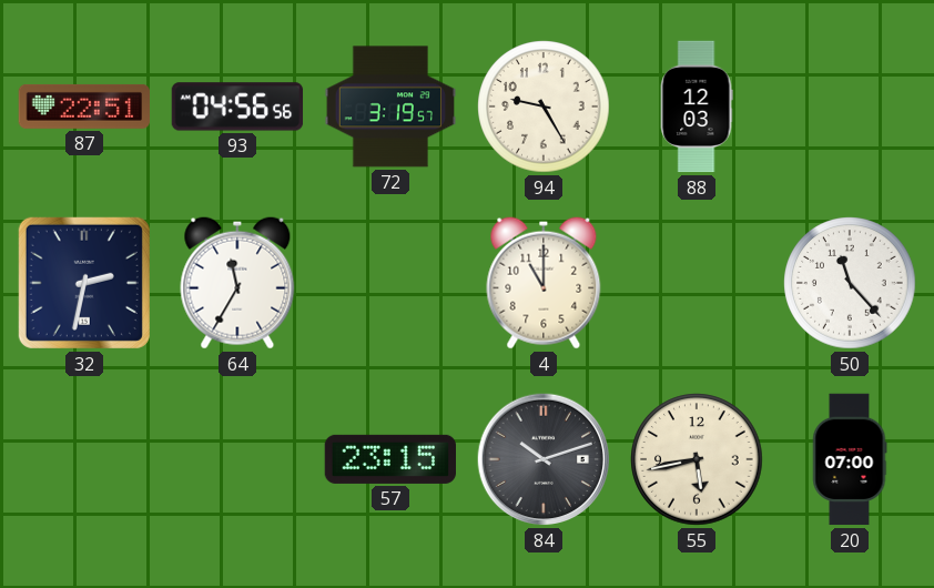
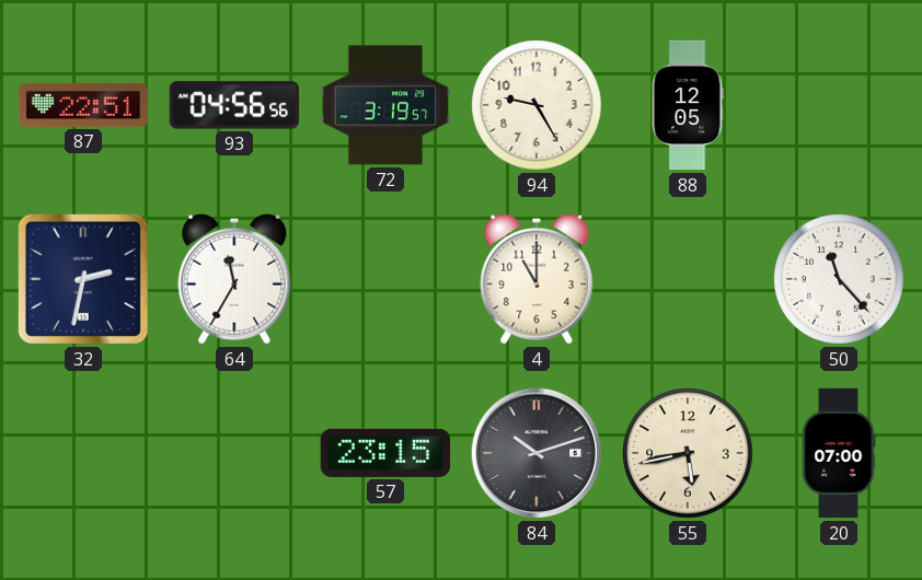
88: 12:03 -> 12:05 (688, 105)
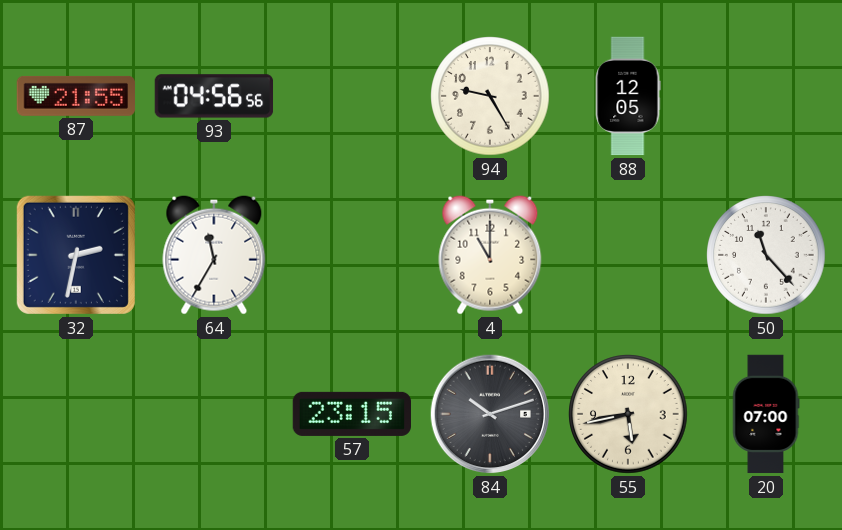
87: 22:51 -> 21:55 (75, 96)
72: 3:19 -> none (385, 105)
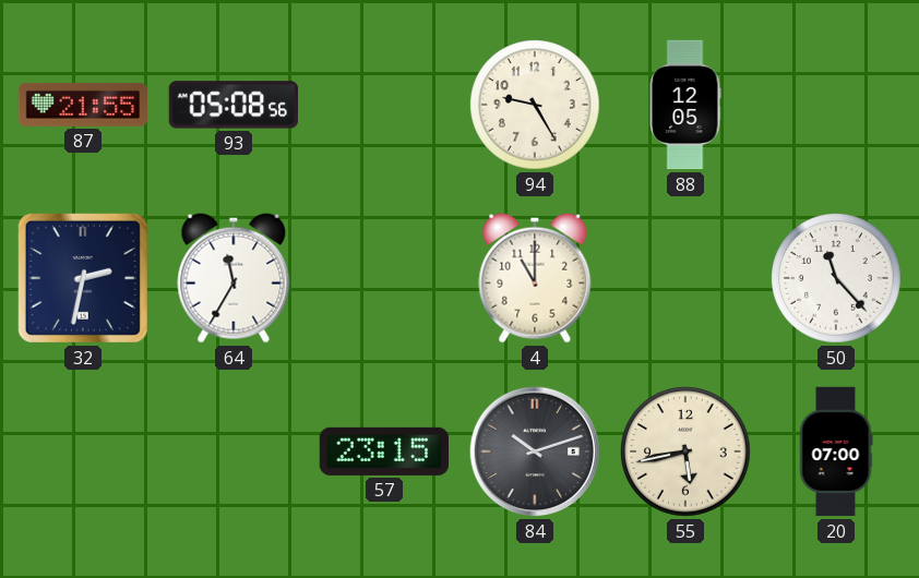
93: 04:56 -> 05:08 (234, 105)
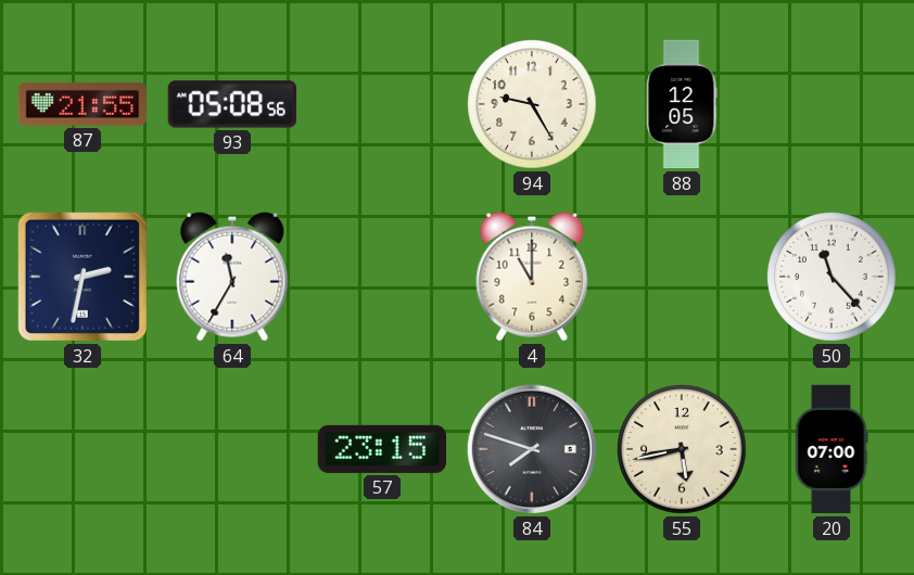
84: 10:12 -> 7:48 (532, 449)
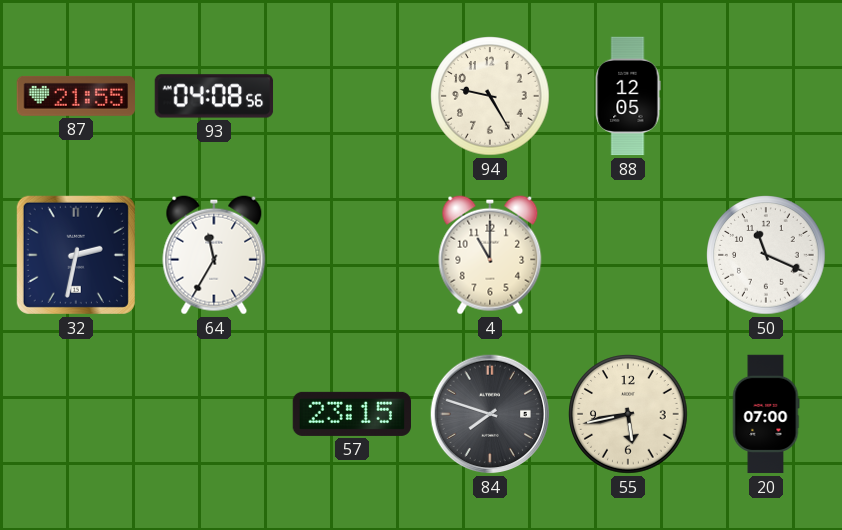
93: 05:08 -> 04:08 (214, 96)
50: 11:23 -> 11:19 (766, 255)
